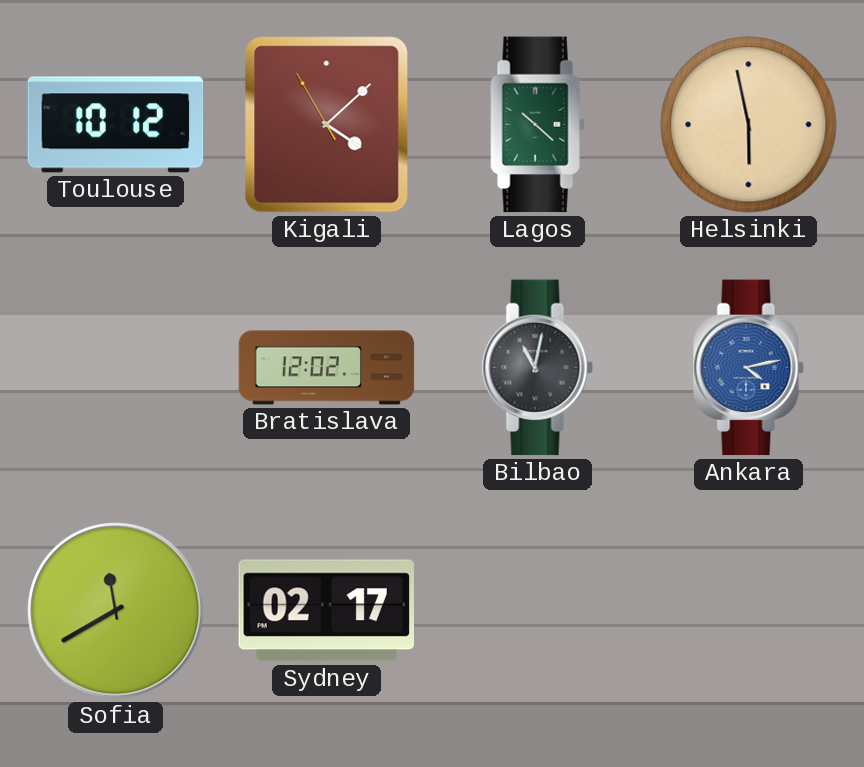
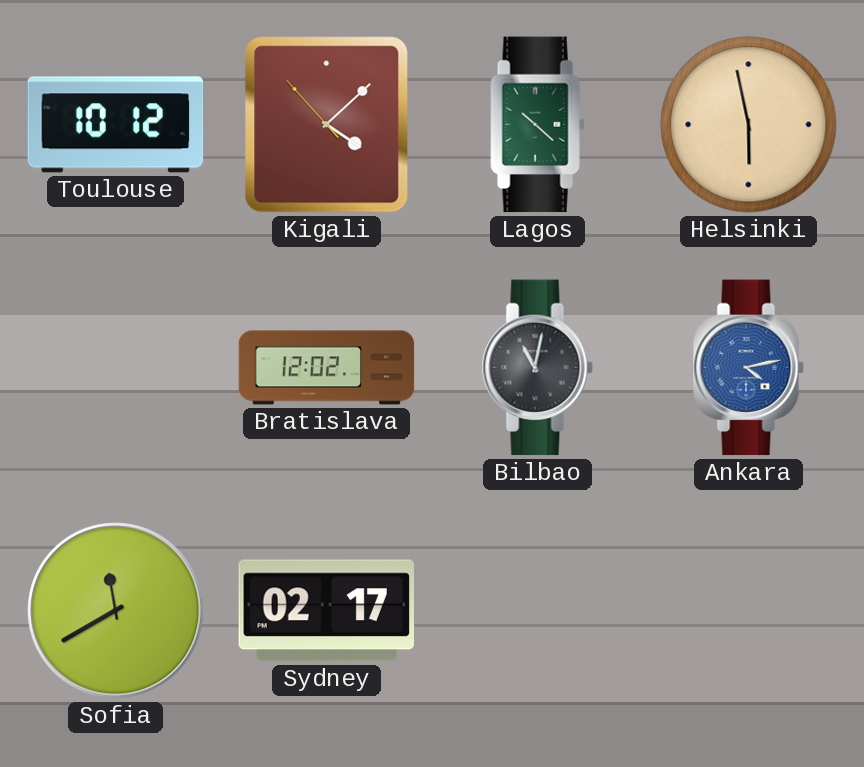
Kigali: 4:07:55 -> 4:07:53 (327, 125)
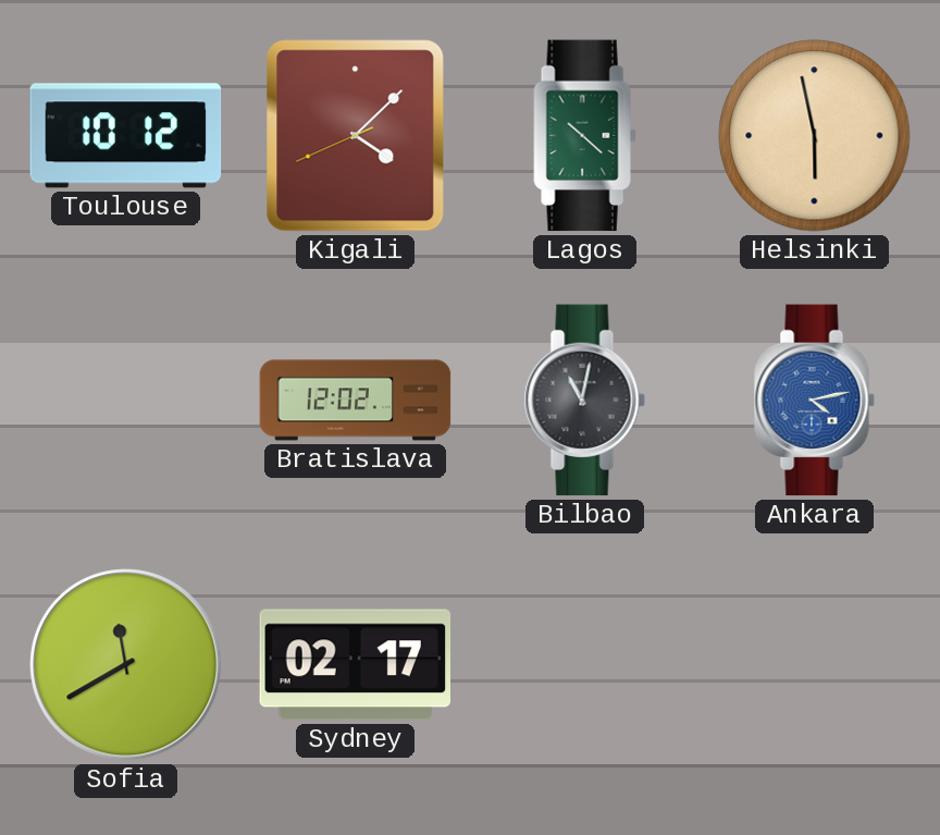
Kigali: 4:07:53 -> 4:07:41 (356, 136)
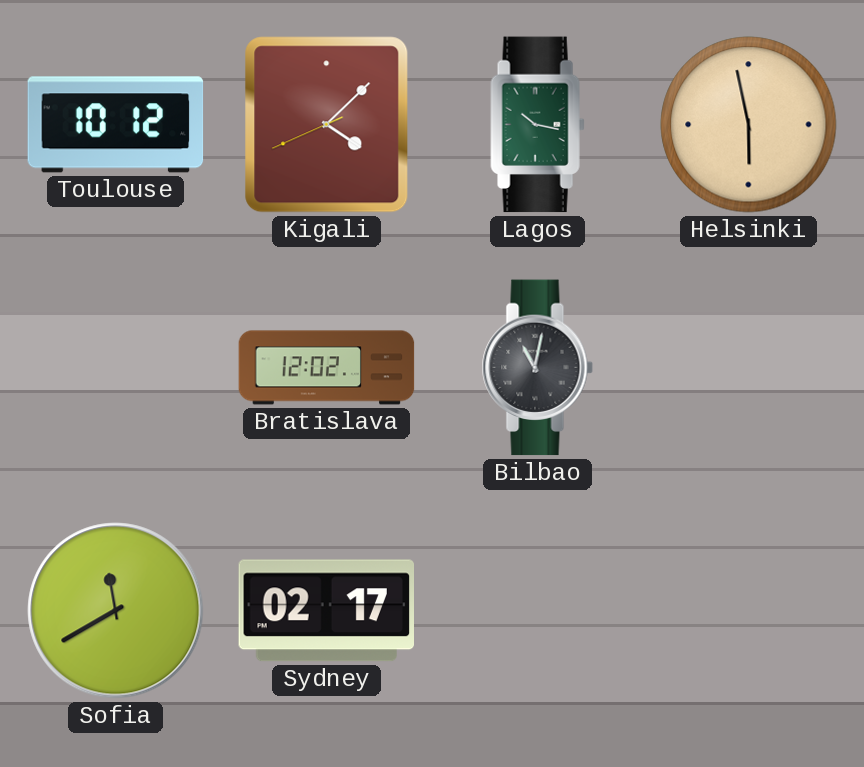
Lagos: 10:22 -> 10:17 (538, 125)
Ankara: 4:13 -> none (814, 401)
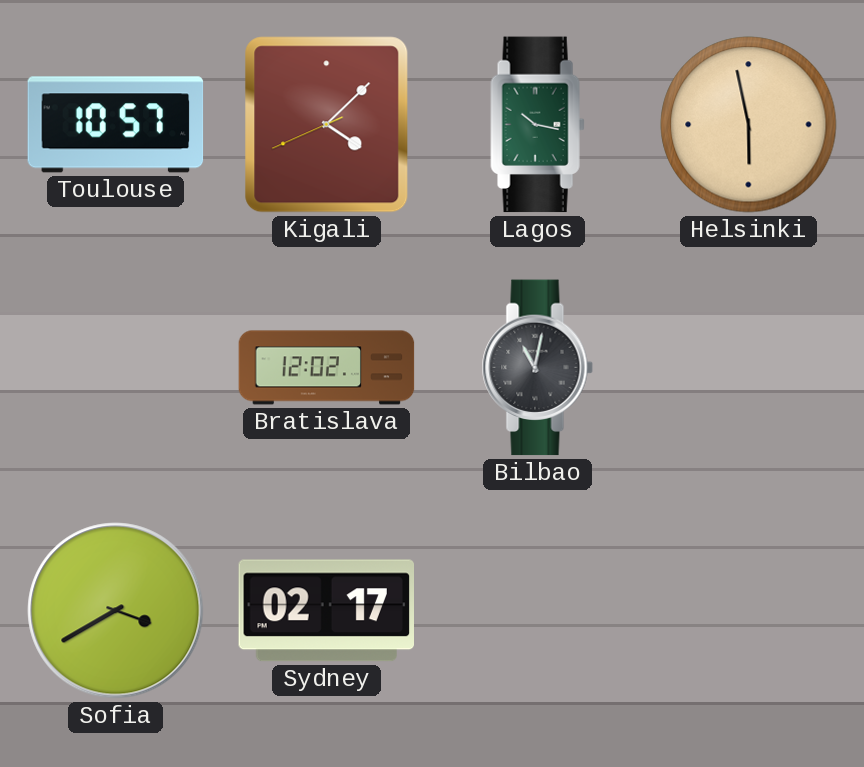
Toulouse: 10:12 -> 10:57 (116, 125)
Sofia: 11:40 -> 3:40 (116, 611)
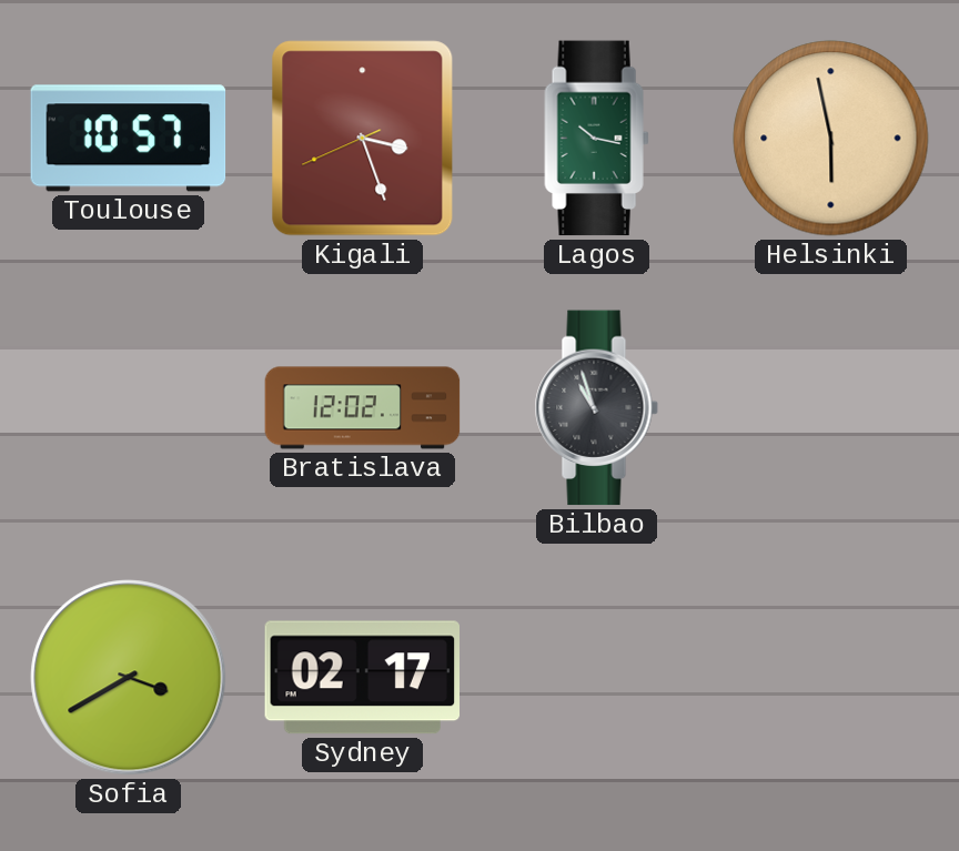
Kigali: 4:07 -> 3:26 (363, 139)
Bilbao: 11:02 -> 10:57 (596, 408)
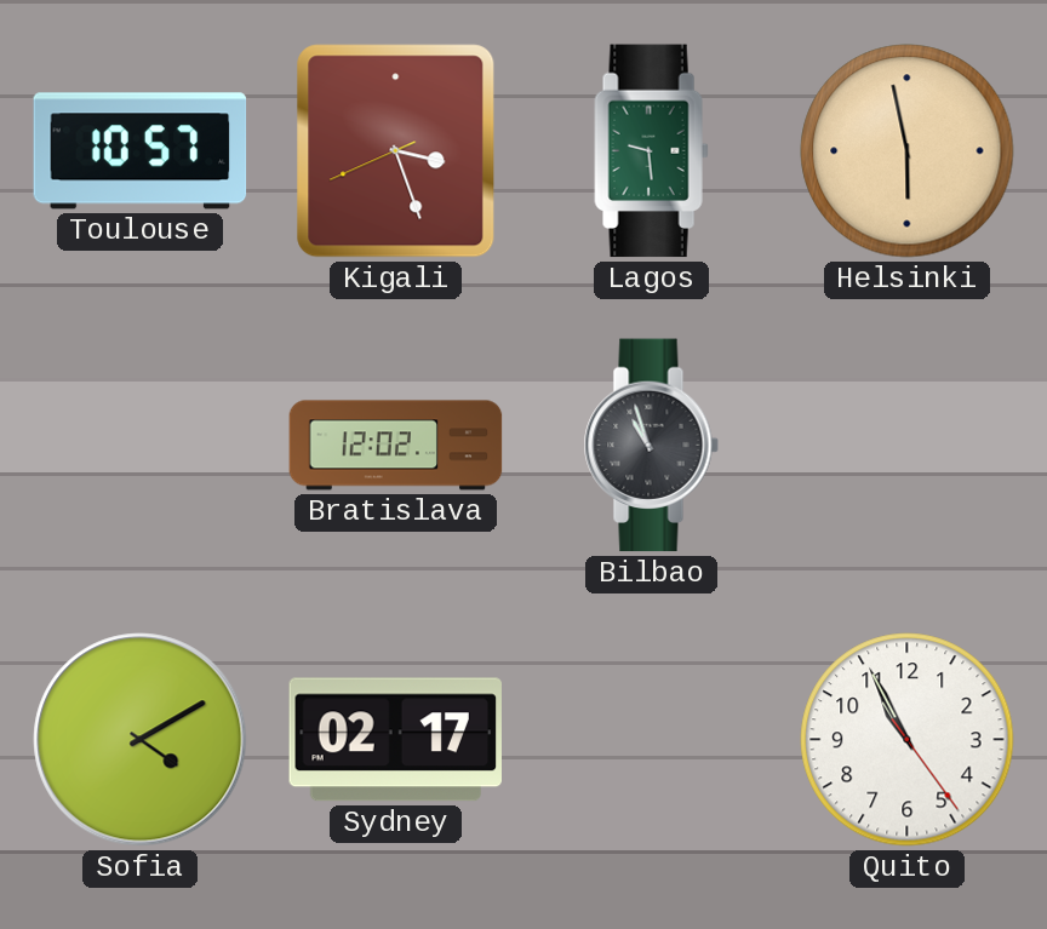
Lagos: 10:17 -> 9:29 (652, 151)
Sofia: 3:40 -> 4:10 (141, 740)
Quito: none -> 10:55 (908, 740)
